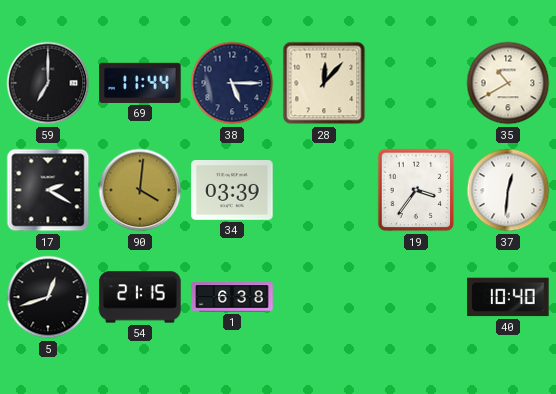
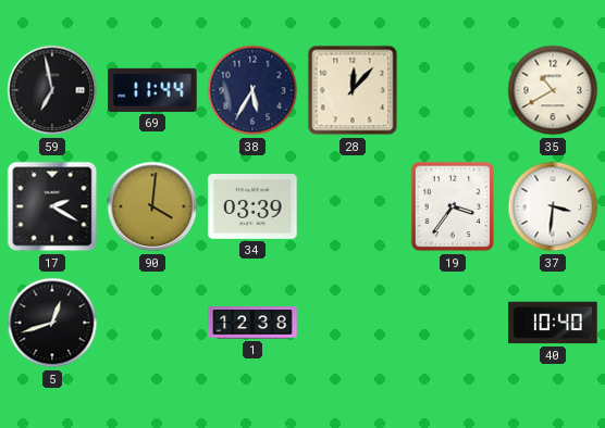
59: 7:00 -> 6:58 (52, 90)
38: 5:15 -> 5:35 (252, 90)
37: 12:31 -> 3:31 (553, 206)
54: 21:15 -> none (140, 297)
1: 6:38 -> 12:38 (252, 323)
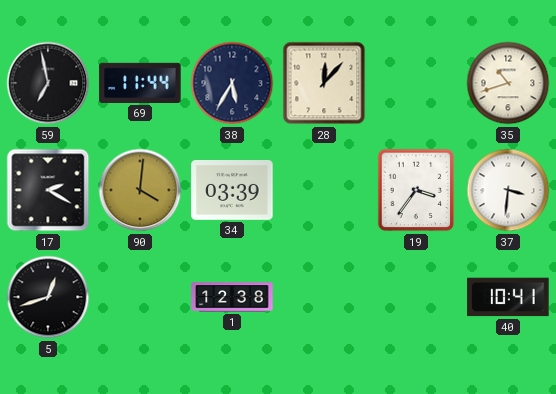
35: 10:40 -> 10:42 (508, 83)
40: 10:40 -> 10:41 (508, 297)
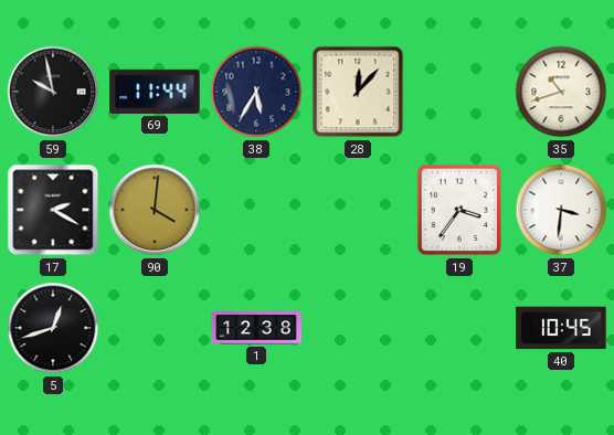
59: 6:58 -> 9:58 (53, 92)
34: 03:39 -> none (232, 191)
40: 10:41 -> 10:45 (561, 328)
